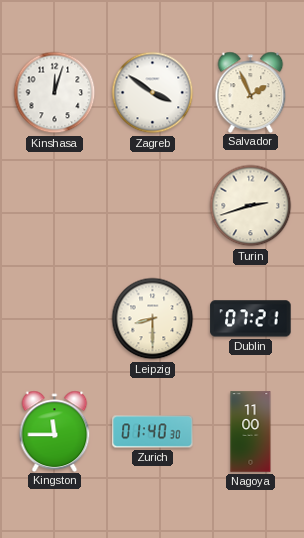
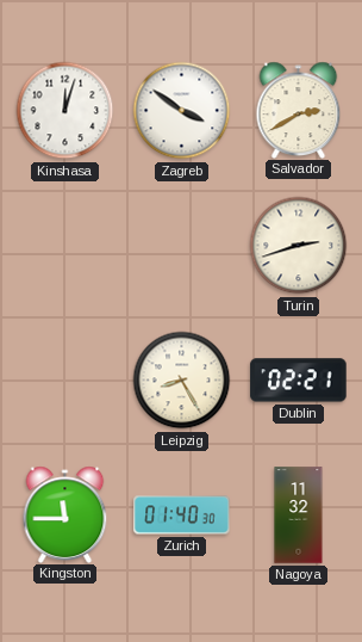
Salvador: 1:56 -> 2:40 (299, 110)
Leipzig: 8:30 -> 8:25 (182, 381)
Dublin: 07:21 -> 02:21 (299, 381)
Nagoya: 11:00 -> 11:32 (299, 516)
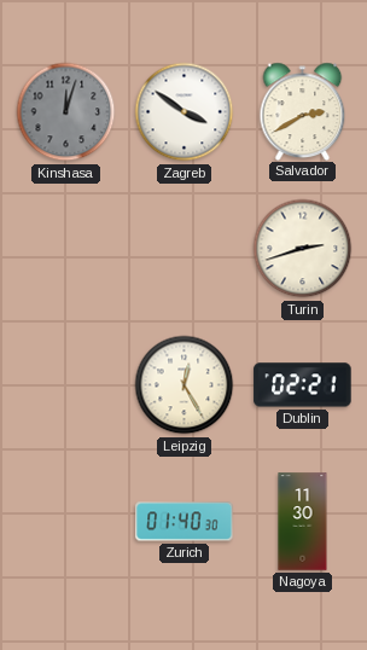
Kinshasa dial: white -> grey (66, 112)
Leipzig: 8:25 -> 12:25 (185, 385)
Kingston: 11:45 -> none (65, 514)
Nagoya: 11:32 -> 11:30 (303, 522)
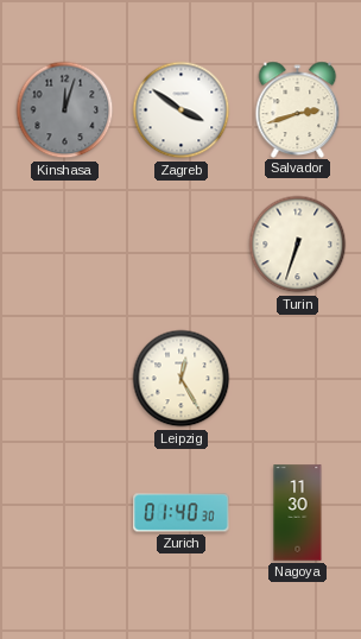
Salvador: 2:40 -> 2:42 (298, 109)
Turin: 2:42 -> 6:33 (298, 245)
Dublin: 02:21 -> none (303, 385)
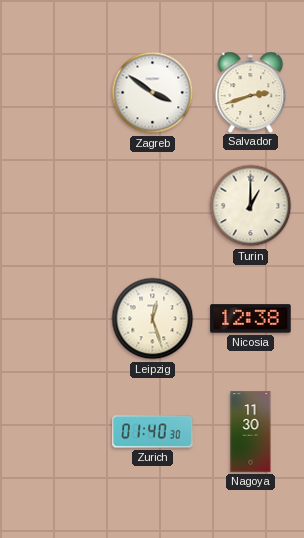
Kinshasa: 12:03 -> none (65, 110)
Turin: 6:33 -> 1:00 (251, 206)
Leipzig: 12:25 -> 12:27 (153, 319)
Nicosia: none -> 12:38 (251, 319)
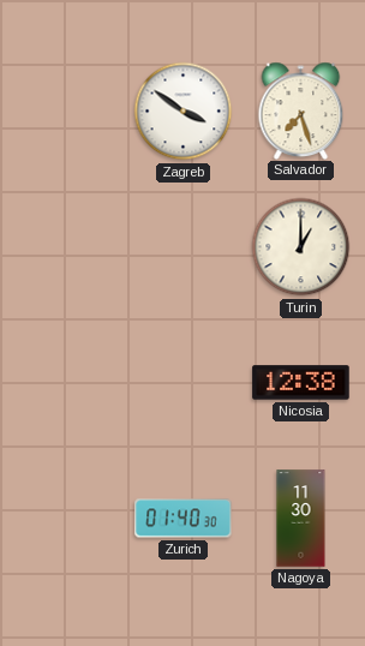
Salvador: 2:42 -> 7:27 (301, 110)
Leipzig: 12:27 -> none (153, 319)
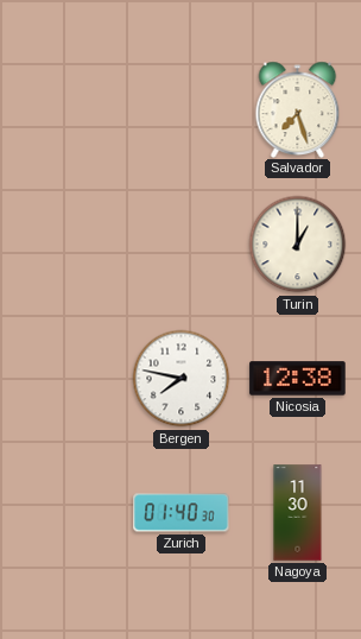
Zagreb: 3:51 -> none (184, 112)
Bergen: none -> 7:47 (182, 379)
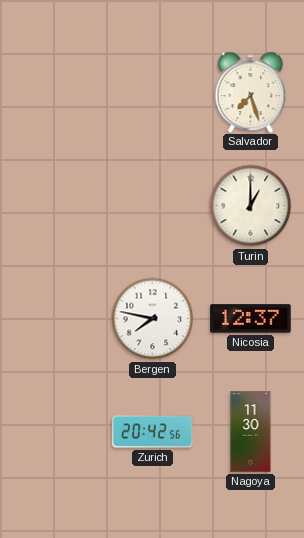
Nicosia: 12:38 -> 12:37 (251, 319)
Zurich: 01:40 -> 20:42 (153, 432)
